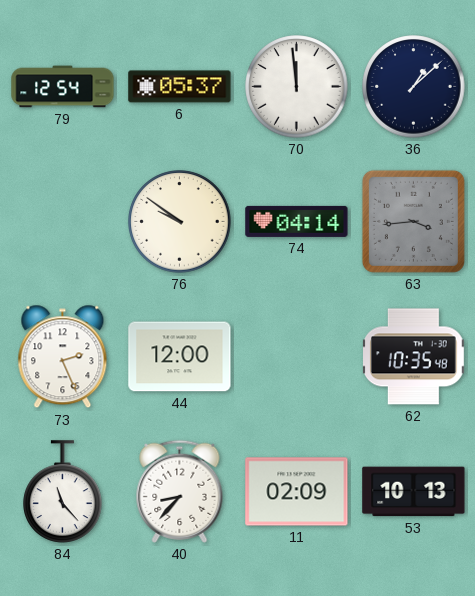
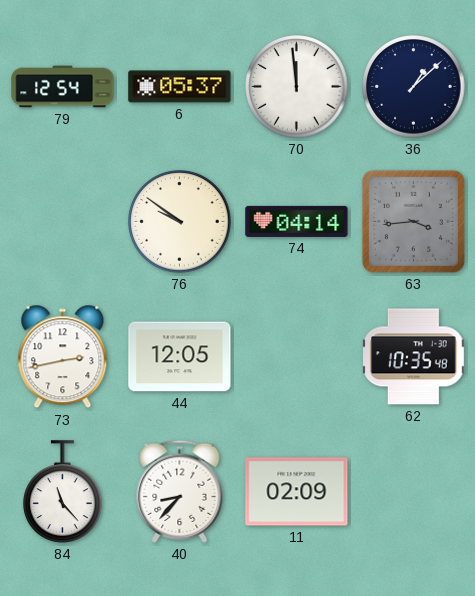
73: 2:26 -> 2:43 (63, 357)
44: 12:00 -> 12:05 (180, 357)
53: 10:13 -> none (414, 492)
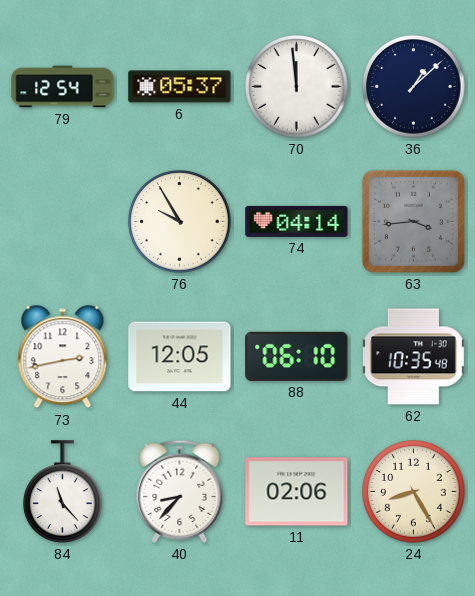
76: 9:51 -> 9:55 (180, 222)
88: none -> 06:10 (297, 356)
11: 02:09 -> 02:06 (297, 492)
24: none -> 8:25 (414, 492)
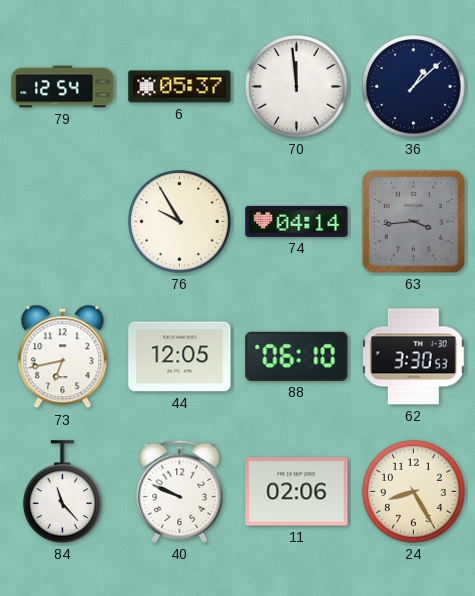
73: 2:43 -> 6:43 (63, 357)
62: 10:35 -> 3:30 (414, 357)
40: 8:37 -> 9:49 (180, 491)
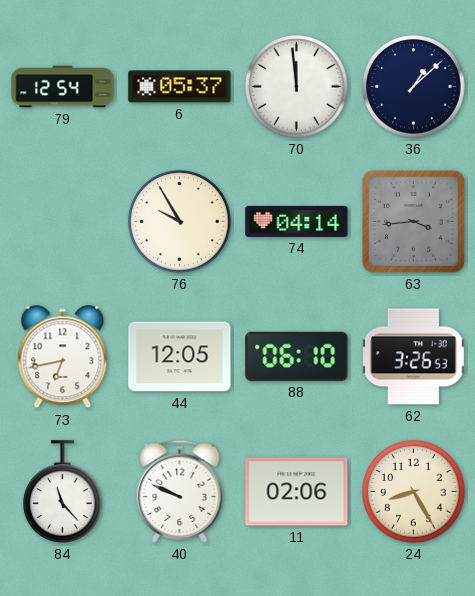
62: 3:30 -> 3:26 (414, 357)
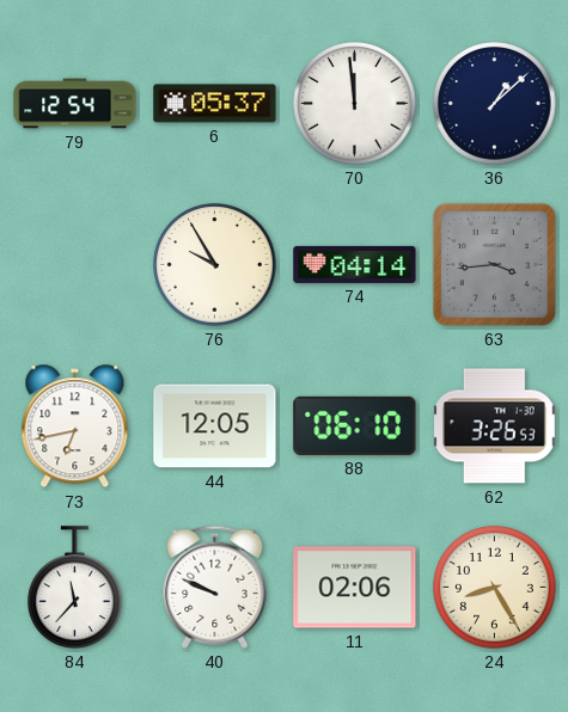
84: 11:23 -> 11:37 (75, 588)
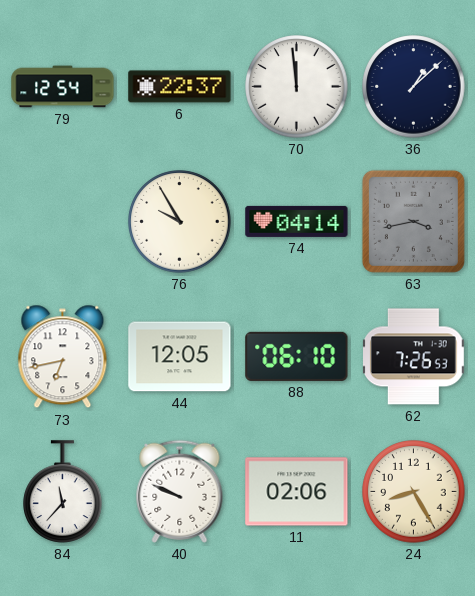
6: 05:37 -> 22:37 (180, 87)
63: 3:44 -> 3:43 (413, 221)
62: 3:26 -> 7:26 (414, 357)
